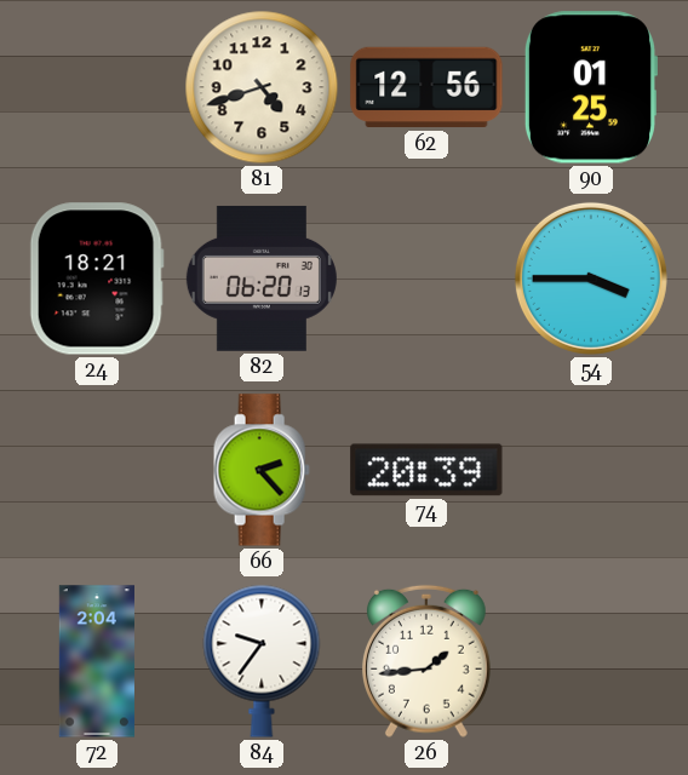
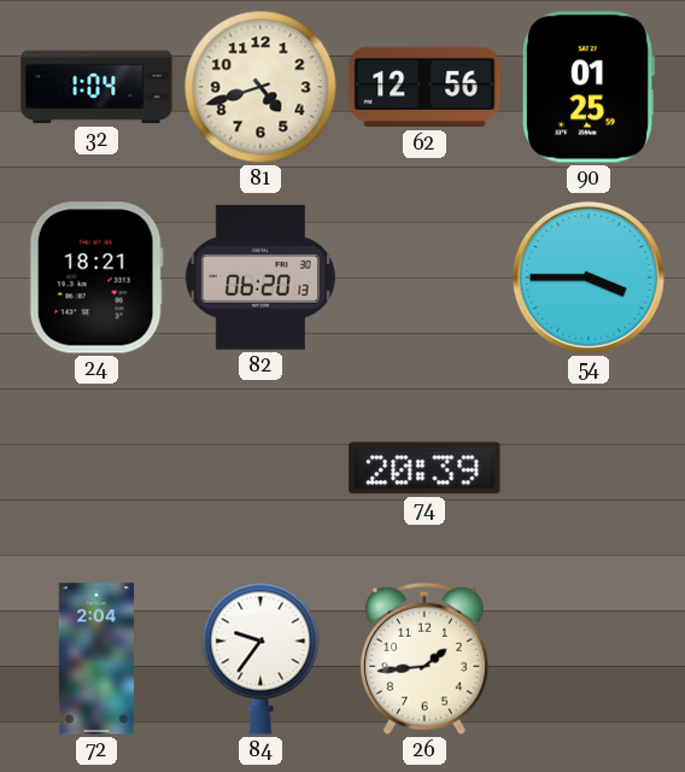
32: none -> 1:04 (96, 87)
66: 2:23 -> none (262, 470)
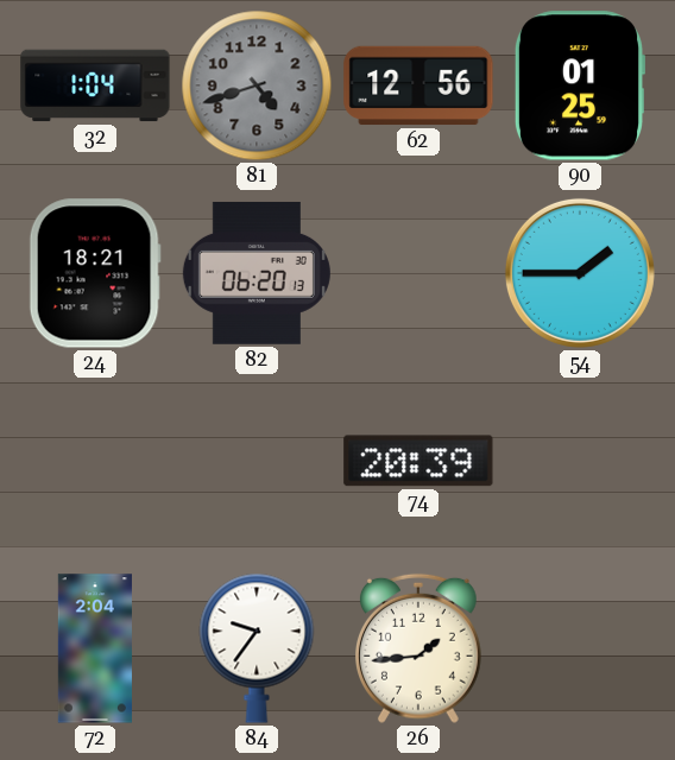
81 dial: cream -> grey (257, 85)
54: 3:45 -> 1:45 (580, 273)
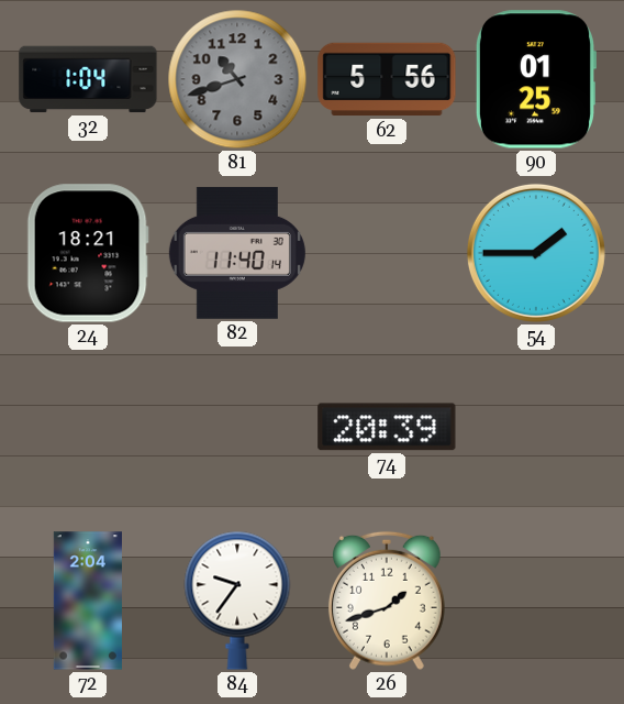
81: 4:42 -> 10:42 (237, 79)
62: 12:56 -> 5:56 (387, 79)
82: 06:20 -> 11:40 (237, 253)
26: 1:44 -> 1:42 (387, 601)
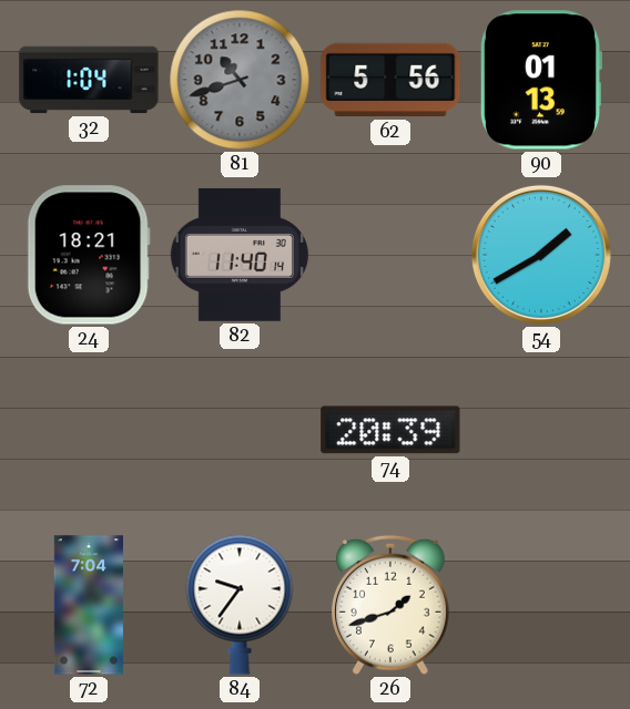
90: 01:25 -> 01:13 (540, 80)
54: 1:45 -> 1:40 (541, 255)
72: 2:04 -> 7:04 (89, 605)
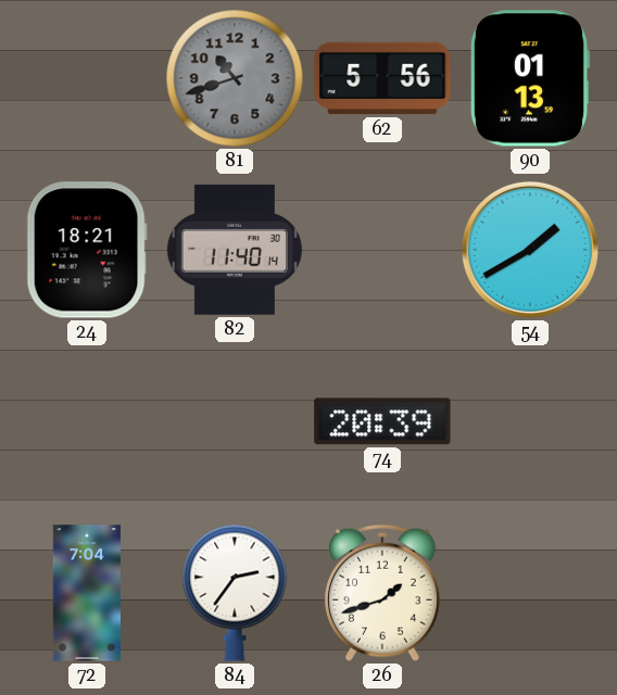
32: 1:04 -> none (89, 80)
84: 9:36 -> 2:36 (235, 593)
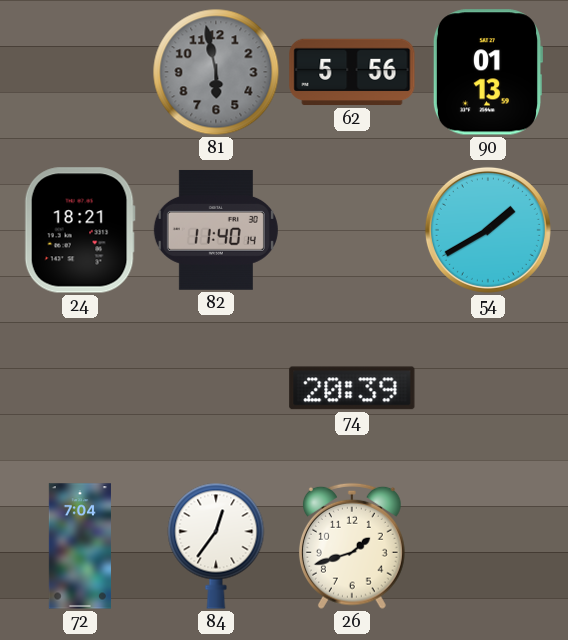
81: 10:42 -> 5:58 (216, 72)
84: 2:36 -> 12:36 (216, 546)
